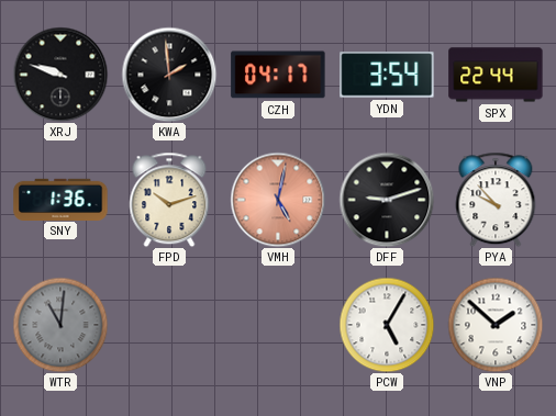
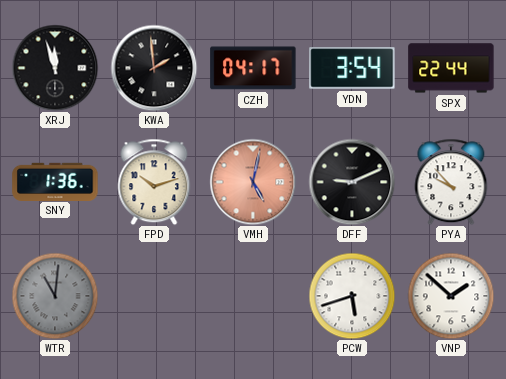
XRJ: 9:48 -> 11:57 (55, 68)
DFF: 9:12 -> 9:11 (352, 182)
PCW: 5:05 -> 5:42 (352, 296)
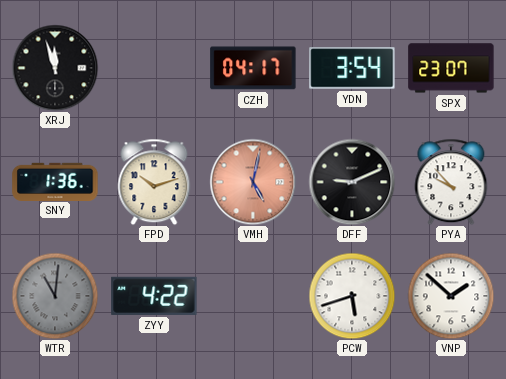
KWA: 1:59 -> none (154, 68)
SPX: 22:44 -> 23:07 (451, 68)
ZYY: none -> 4:22 (154, 296)
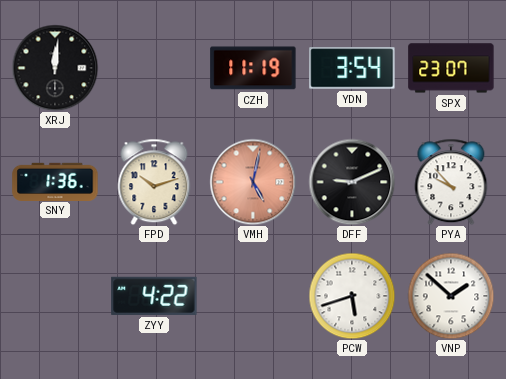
XRJ: 11:57 -> 12:01 (55, 68)
CZH: 04:17 -> 11:19 (253, 68)
WTR: 11:01 -> none (55, 296)
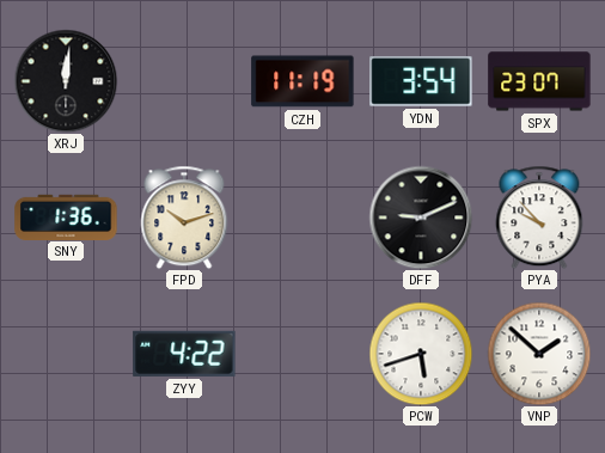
VMH: 5:02 -> none (253, 182)
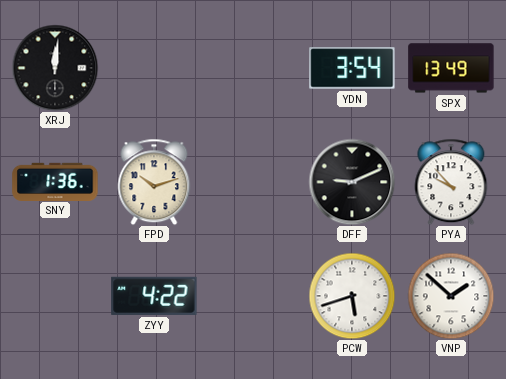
CZH: 11:19 -> none (302, 81)
SPX: 23:07 -> 13:49 (451, 68)
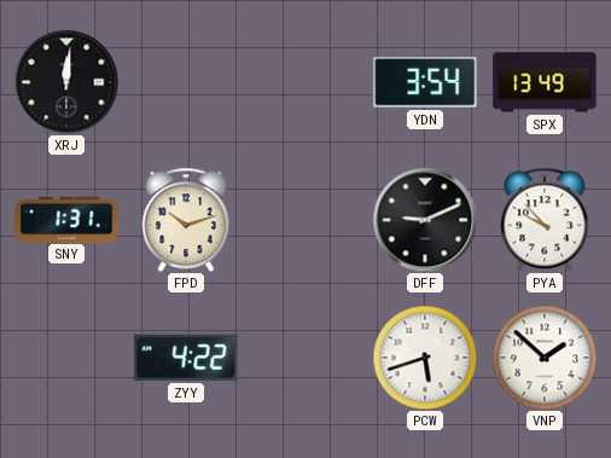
SNY: 1:36 -> 1:31 (66, 219)
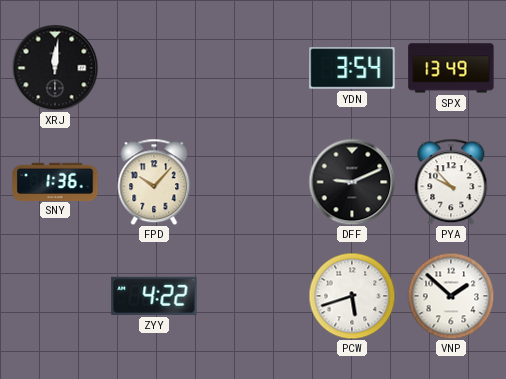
SNY: 1:31 -> 1:36 (55, 181)
FPD: 10:12 -> 10:07 (154, 182)
